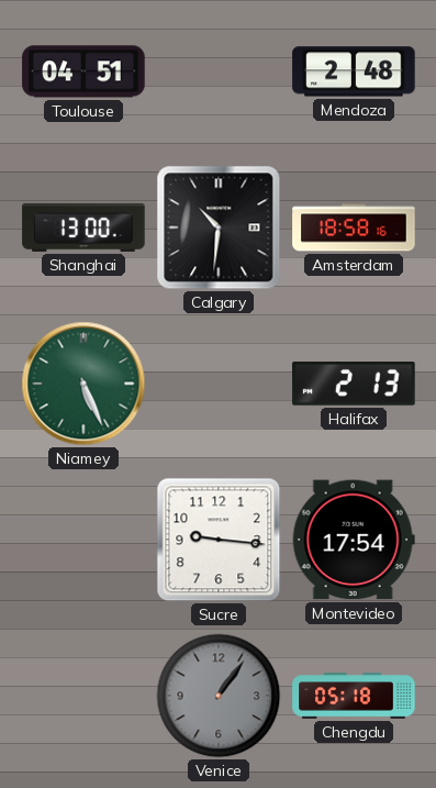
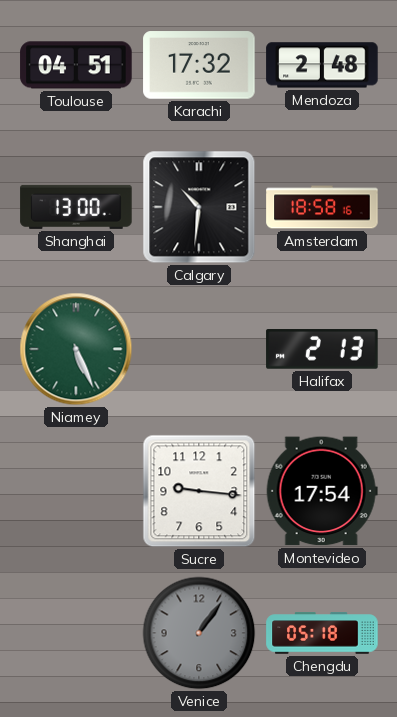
Karachi: none -> 17:32 (199, 65)
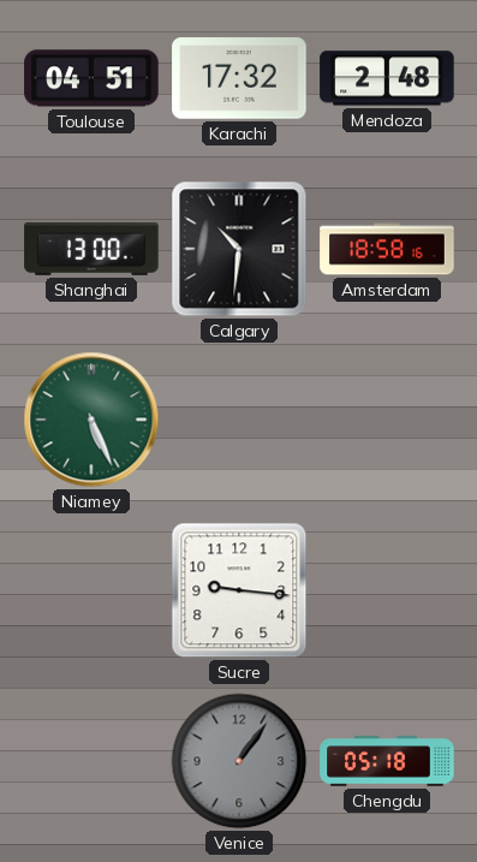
Halifax: 2:13 -> none (322, 349)
Montevideo: 17:54 -> none (322, 491)
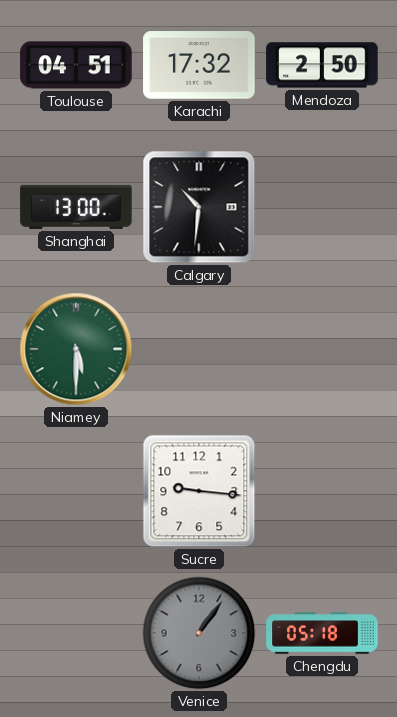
Mendoza: 2:48 -> 2:50 (322, 65)
Amsterdam: 18:58 -> none (387, 249)
Niamey: 5:26 -> 5:30 (76, 349)
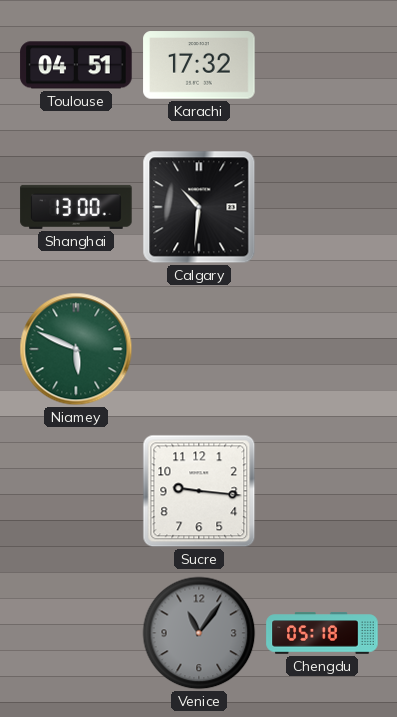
Mendoza: 2:50 -> none (322, 65)
Niamey: 5:30 -> 5:49 (76, 349)
Venice: 1:06 -> 11:06 (199, 633)
